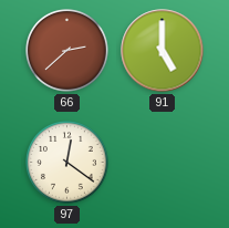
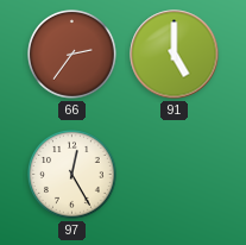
66: 2:38 -> 2:36 (72, 55)
97: 12:21 -> 12:25 (72, 175)
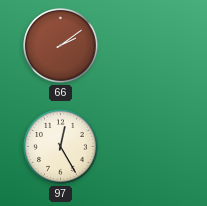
66: 2:36 -> 2:09 (61, 46)
91: 5:00 -> none (175, 55)
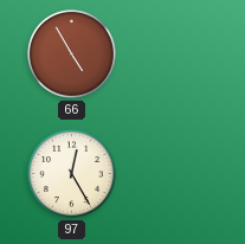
66: 2:09 -> 4:55 (72, 54)
